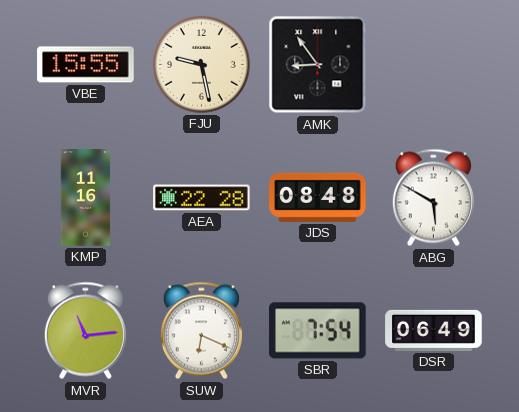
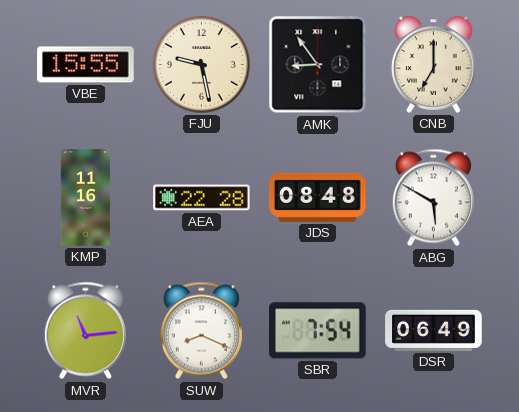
CNB: none -> 7:00 (434, 64)
SUW: 6:19 -> 8:19 (201, 331)
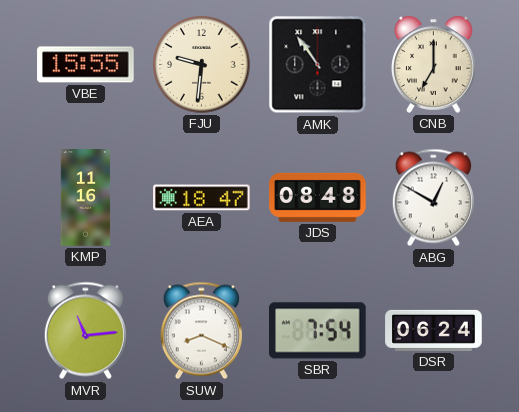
FJU: 9:28 -> 9:31 (202, 65)
AMK: 8:54 -> 10:54 (318, 65)
AEA: 22:28 -> 18:47 (202, 198)
ABG: 5:50 -> 12:50 (433, 198)
DSR: 06:49 -> 06:24 (434, 330)
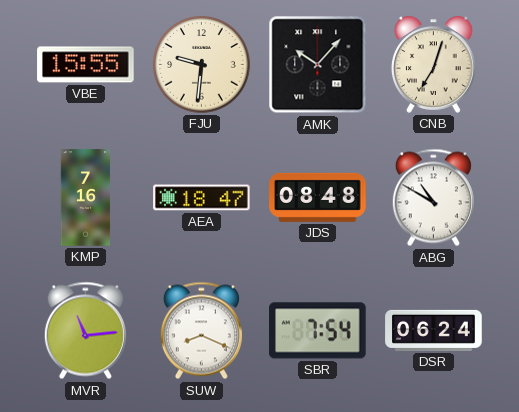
AMK: 10:54 -> 10:07 (318, 65)
CNB: 7:00 -> 7:03 (434, 64)
KMP: 11:16 -> 7:16 (86, 198)
ABG: 12:50 -> 10:50 (433, 198)
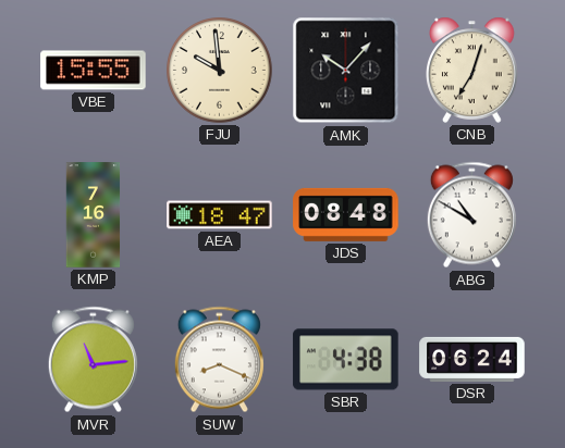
FJU: 9:31 -> 9:59 (220, 71)
SBR: 7:54 -> 4:38 (346, 360)
